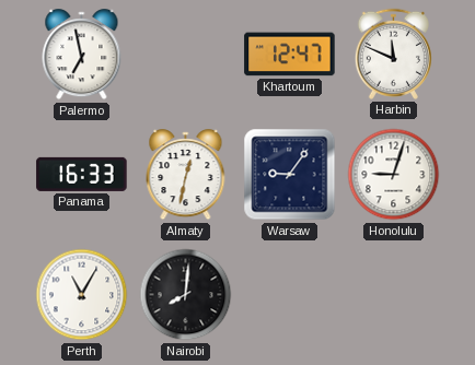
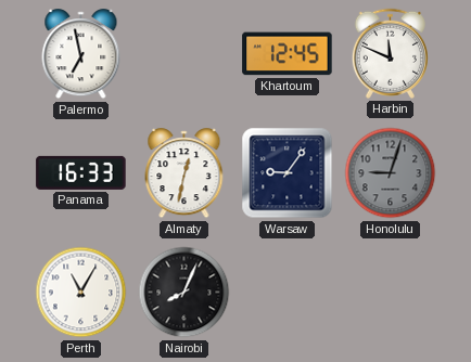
Khartoum: 12:47 -> 12:45 (288, 54)
Honolulu dial: white -> grey (391, 173)
Nairobi: 8:01 -> 8:04 (184, 293)
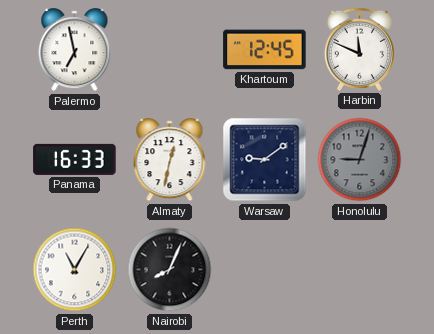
Warsaw: 9:06 -> 9:09 (265, 160)
